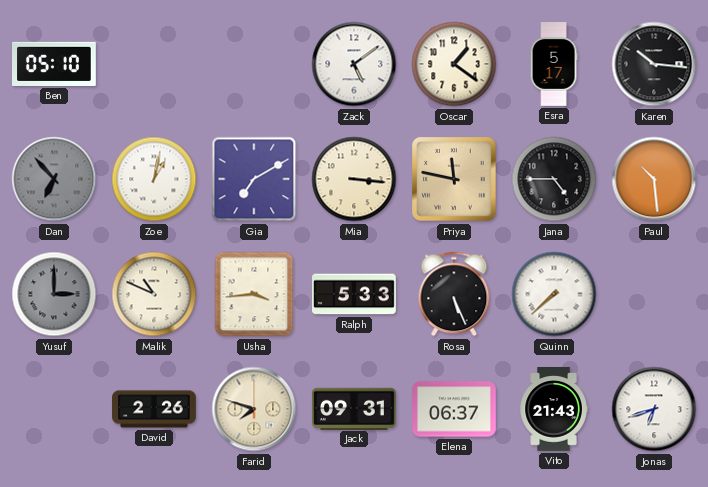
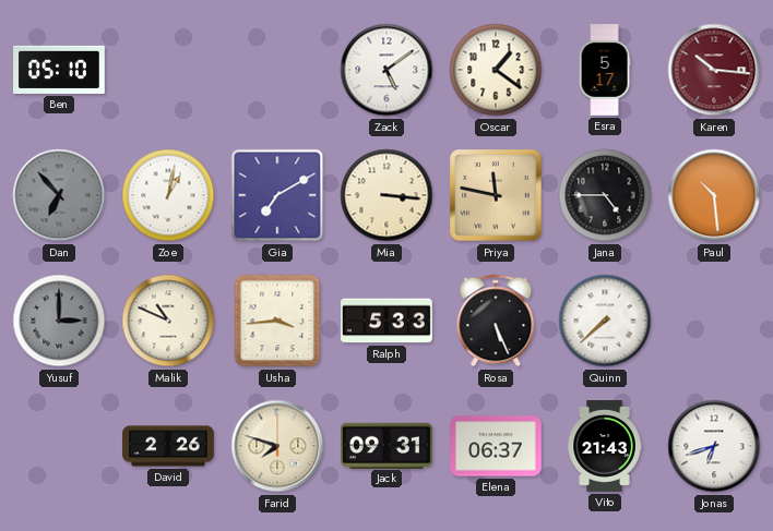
Karen dial: black -> burgundy (714, 70)
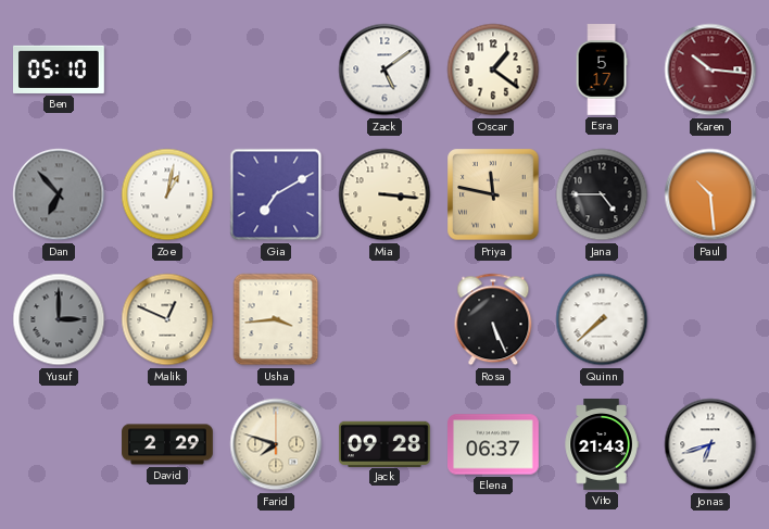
Malik: 10:49 -> 12:49 (167, 319)
Ralph: 5:33 -> none (388, 321)
David: 2:26 -> 2:29 (167, 444)
Jack: 09:31 -> 09:28 (386, 443)
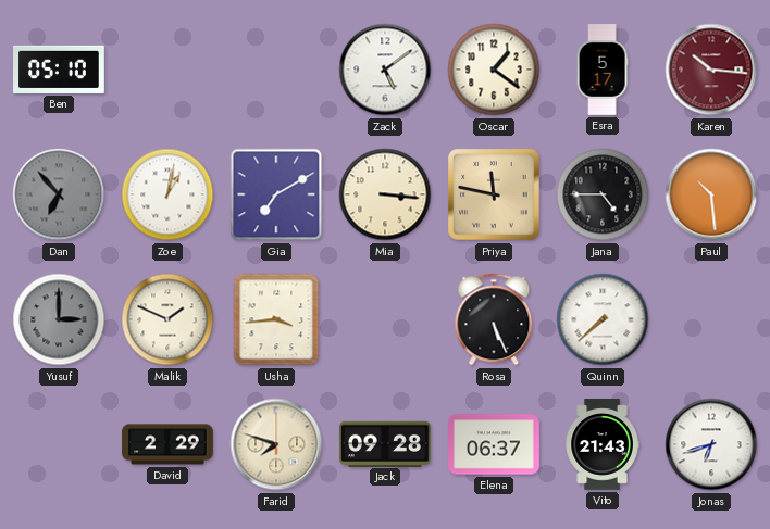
Malik: 12:49 -> 1:49 (167, 319)
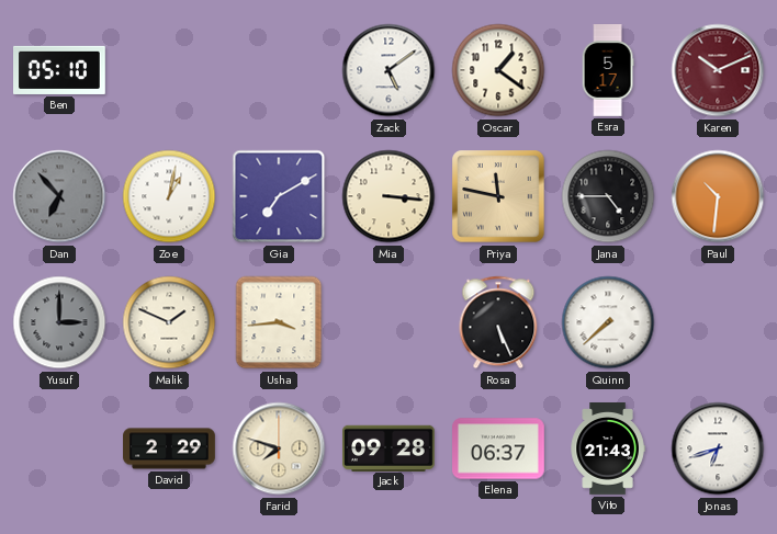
Karen: 10:16 -> 10:11 (718, 70)
Paul: 10:29 -> 10:31 (718, 196)
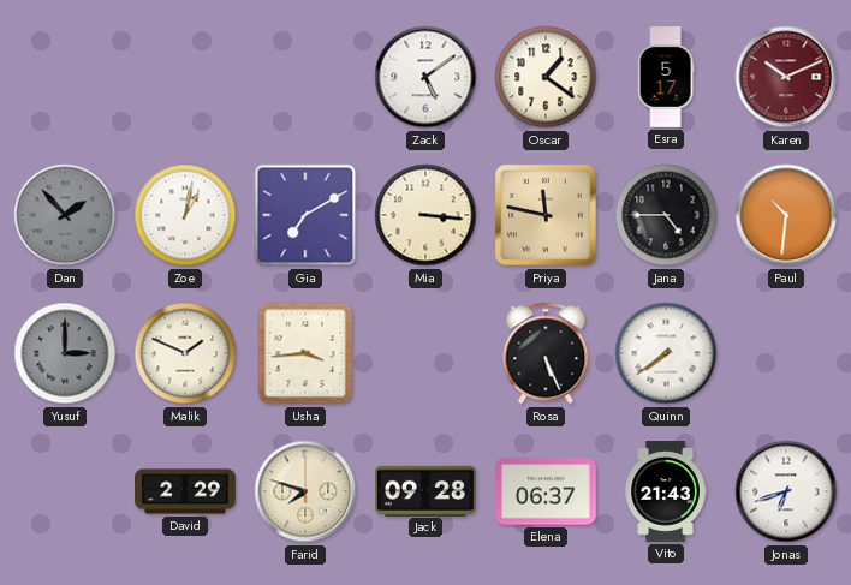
Ben: 05:10 -> none (60, 70)
Dan: 6:53 -> 1:53 (65, 215)
Quinn: 7:38 -> 7:39 (666, 353)
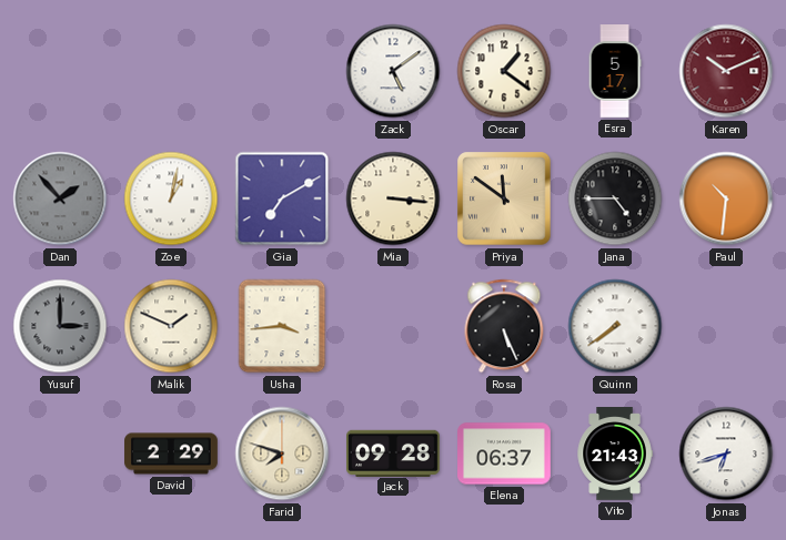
Priya: 11:47 -> 11:51 (504, 198)
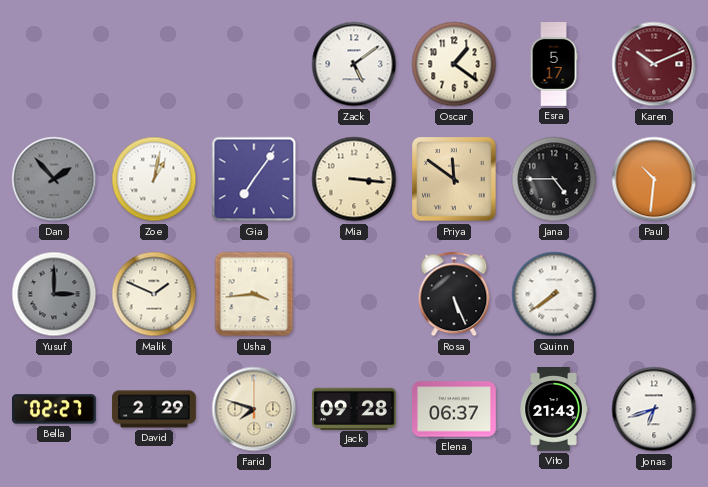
Gia: 7:10 -> 7:06 (254, 179)
Bella: none -> 02:27 (55, 409)
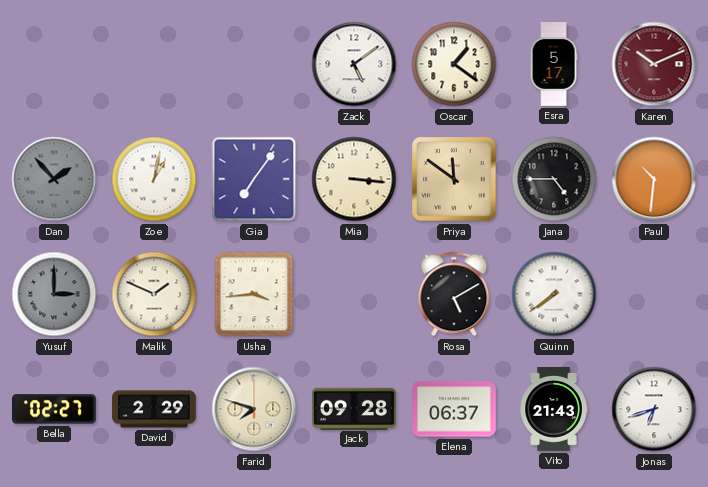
Rosa: 5:26 -> 5:10 (454, 294)
